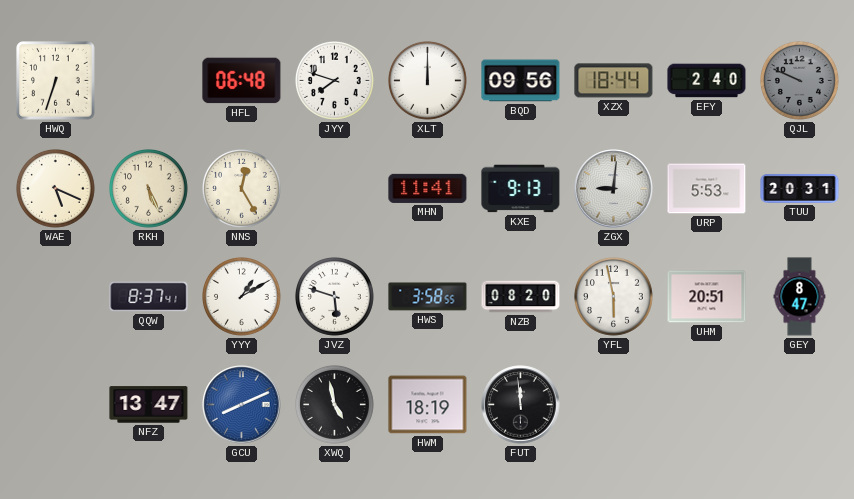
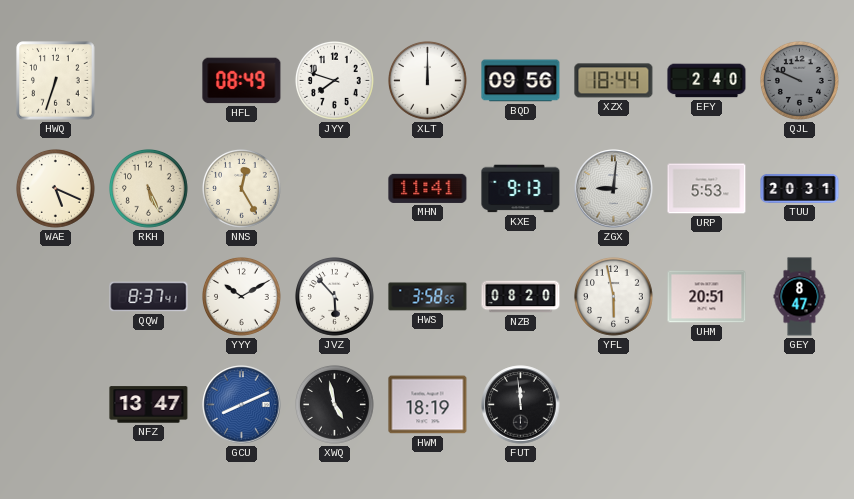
HFL: 06:48 -> 08:49 (242, 81)
YYY: 1:10 -> 10:10 (242, 297)
JVZ: 5:48 -> 5:53 (335, 297)
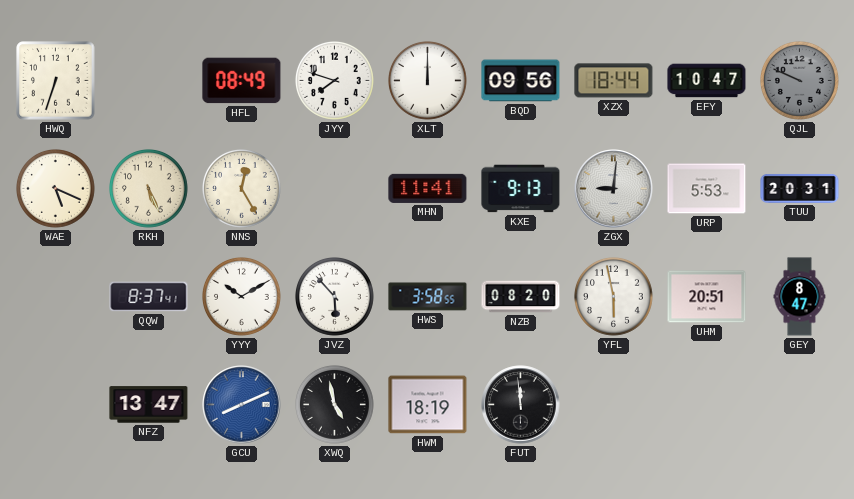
EFY: 2:40 -> 10:47 (707, 81)
